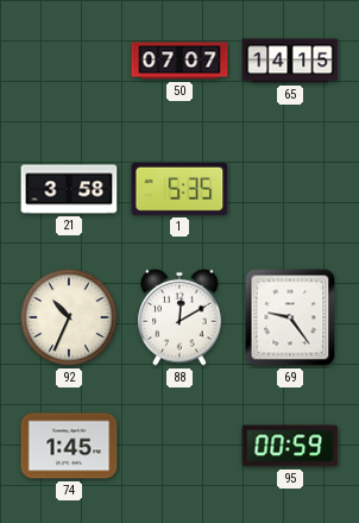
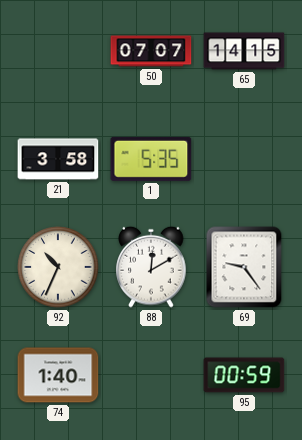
74: 1:45 -> 1:40 (58, 375)
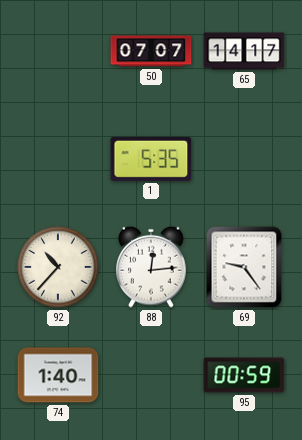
65: 14:15 -> 14:17 (244, 51)
21: 3:58 -> none (58, 159)
92: 10:34 -> 10:37 (58, 267)
88: 12:10 -> 12:14 (151, 267)
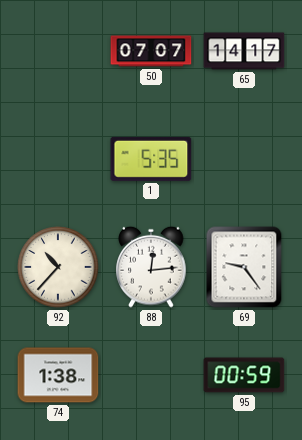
74: 1:40 -> 1:38 (58, 375)
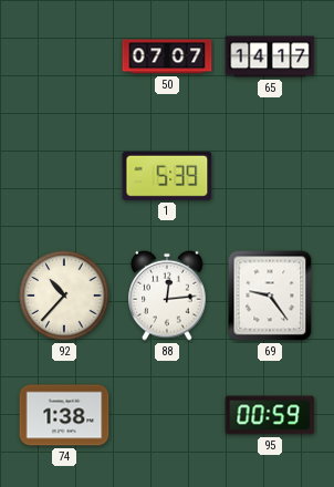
1: 5:35 -> 5:39 (167, 176)
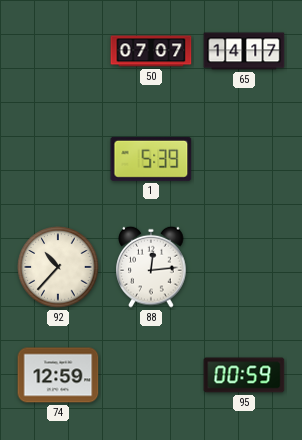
69: 9:24 -> none (270, 296)
74: 1:38 -> 12:59 (58, 375)
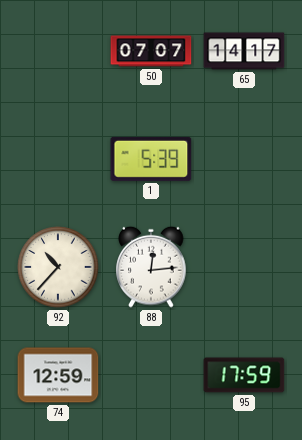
95: 00:59 -> 17:59 (244, 375)
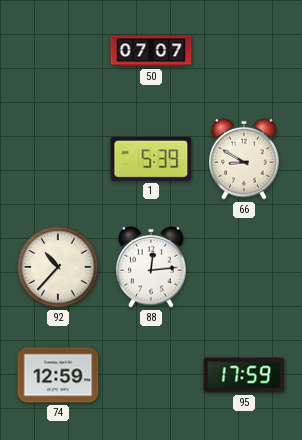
65: 14:17 -> none (244, 51)
66: none -> 8:50 (244, 159)
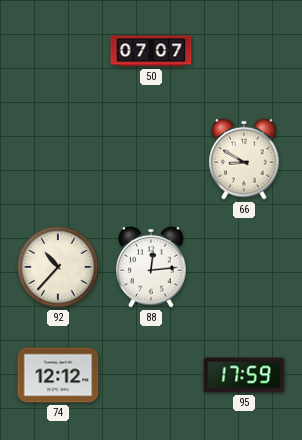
1: 5:39 -> none (151, 159)
74: 12:59 -> 12:12 (58, 375)
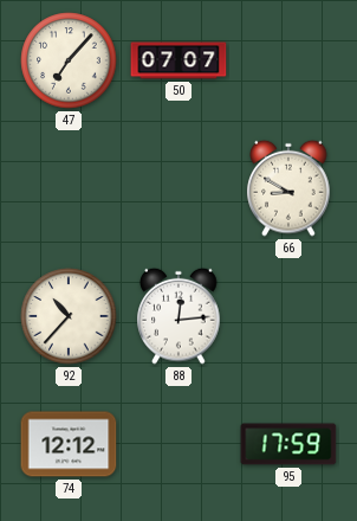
47: none -> 7:07 (69, 60)
